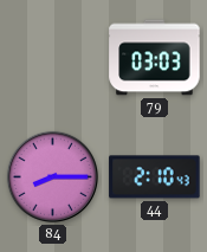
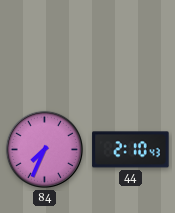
79: 03:03 -> none (155, 58)
84: 8:15 -> 7:34 (44, 149)
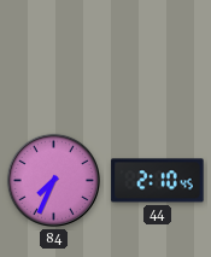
44: 2:10:43 -> 2:10:45 (158, 181)
